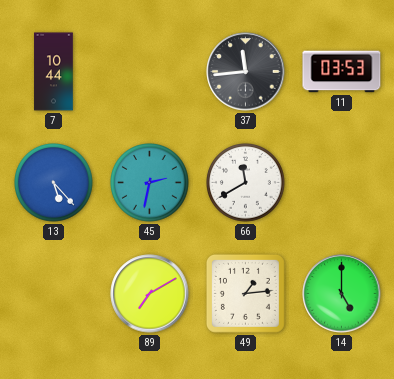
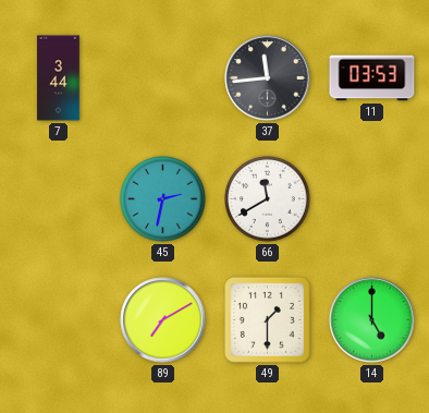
7: 10:44 -> 3:44 (59, 78)
13: 5:23 -> none (54, 183)
49: 1:14 -> 1:30 (267, 319)
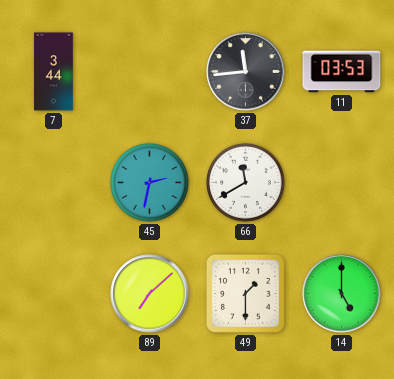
89: 7:10 -> 7:08 (150, 294)
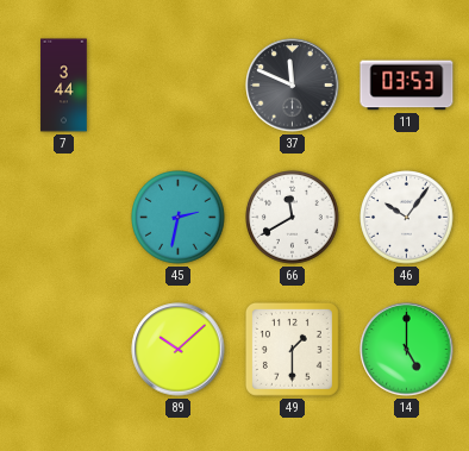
37: 11:44 -> 11:49 (293, 86)
46: none -> 10:06 (407, 218)
89: 7:08 -> 10:08 (179, 350)
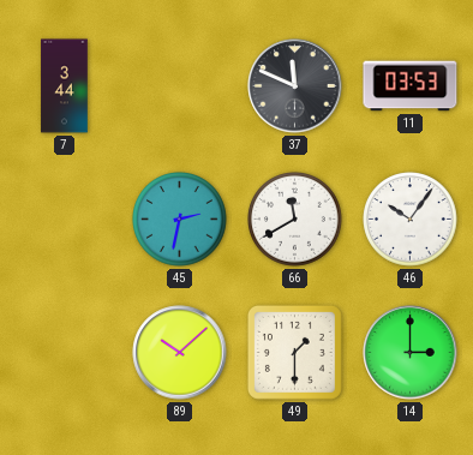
14: 5:00 -> 3:00 (411, 353)
